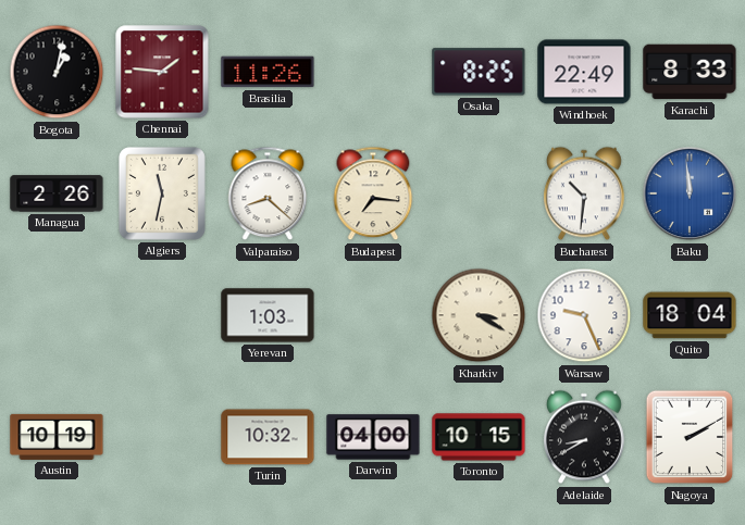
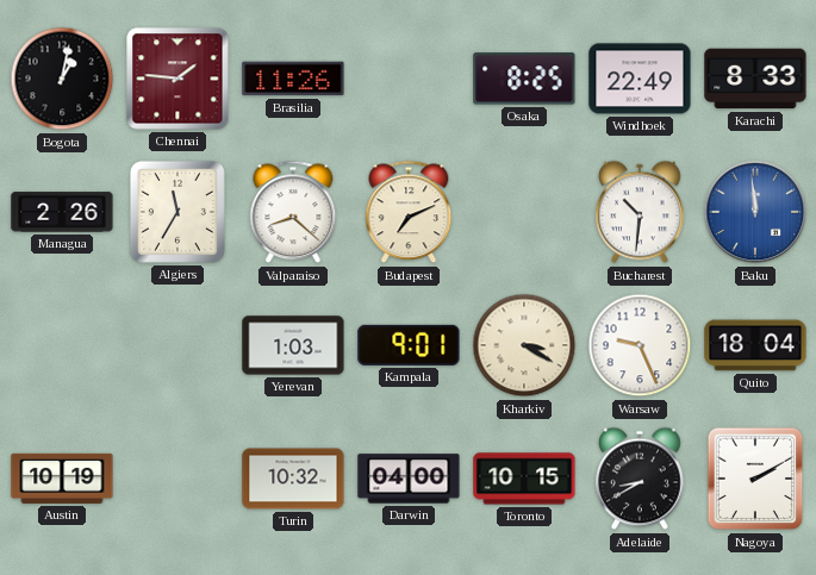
Algiers: 11:32 -> 11:35 (177, 212)
Budapest: 7:16 -> 7:11 (409, 212)
Kampala: none -> 9:01 (409, 345)
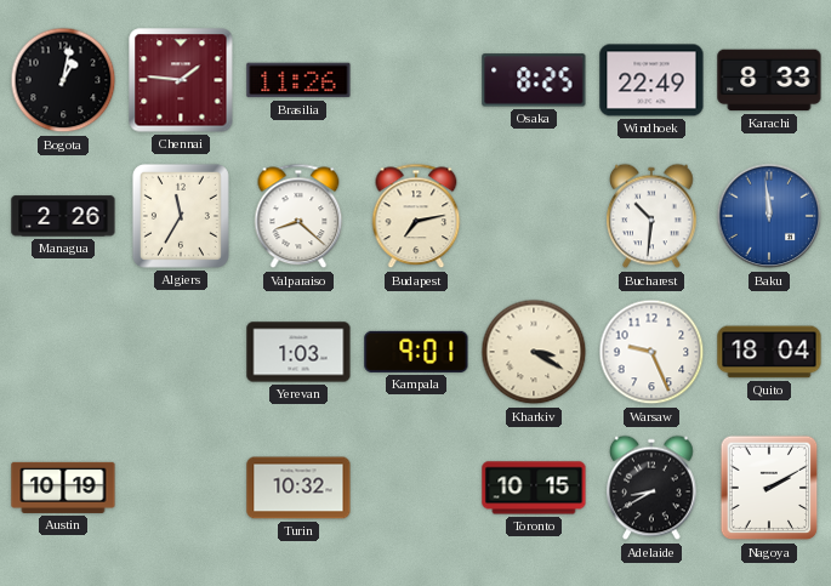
Budapest: 7:11 -> 7:13 (416, 216)
Darwin: 04:00 -> none (409, 479)
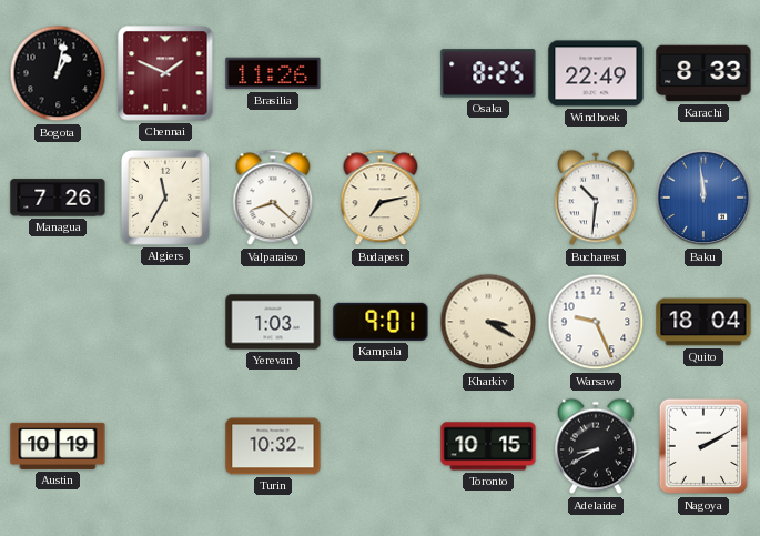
Chennai: 1:46 -> 1:49 (165, 73)
Managua: 2:26 -> 7:26 (58, 198)
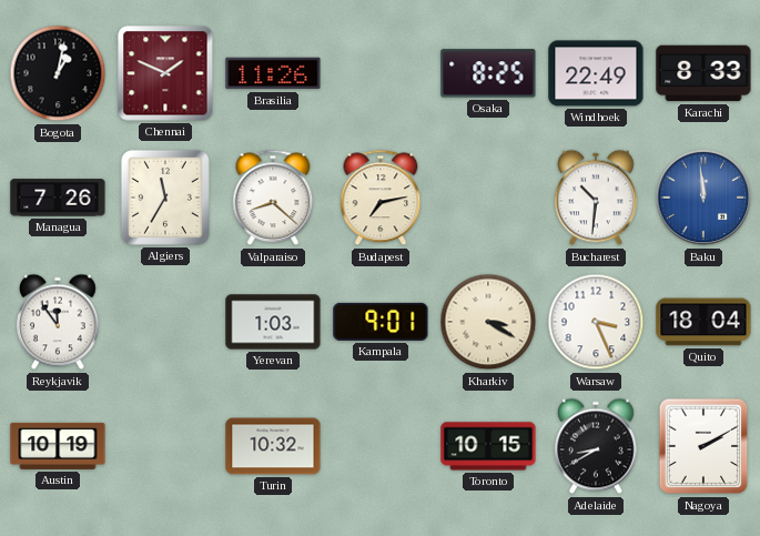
Reykjavik: none -> 11:54 (59, 322)
Warsaw: 9:26 -> 3:26 (596, 322)
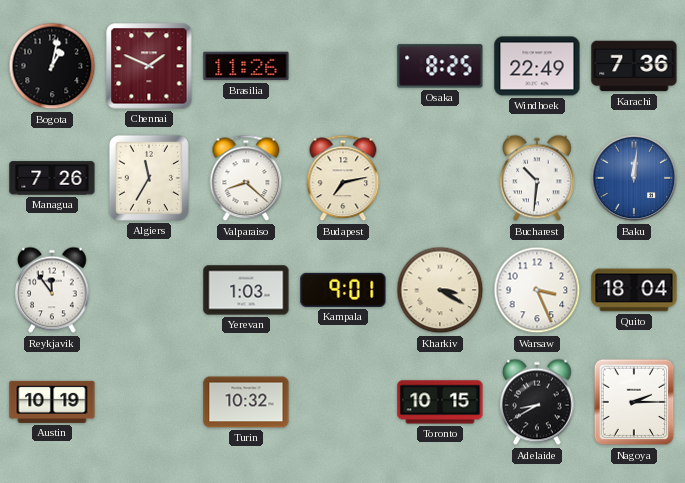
Karachi: 8:33 -> 7:36 (634, 66)
Baku: 11:59 -> 12:01 (634, 178)
Nagoya: 2:10 -> 2:15 (634, 402)
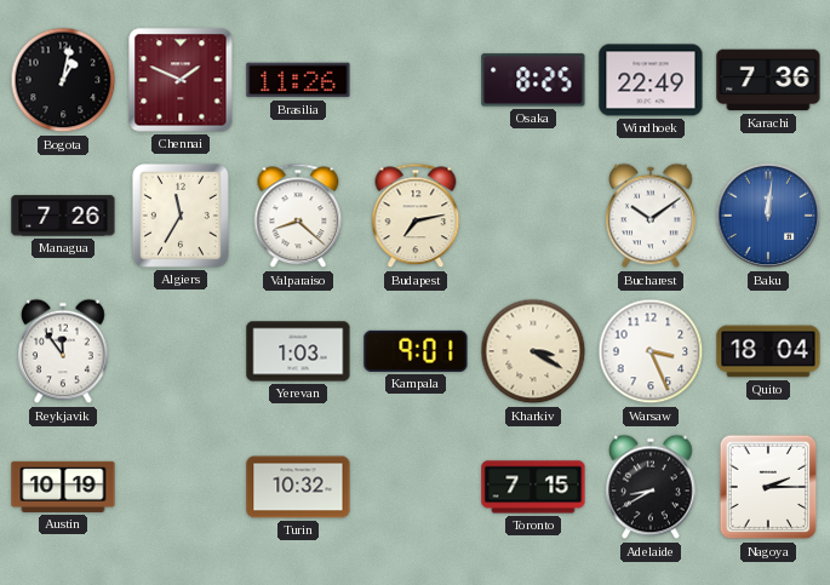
Bucharest: 10:31 -> 10:09 (652, 216)
Toronto: 10:15 -> 7:15 (533, 487)
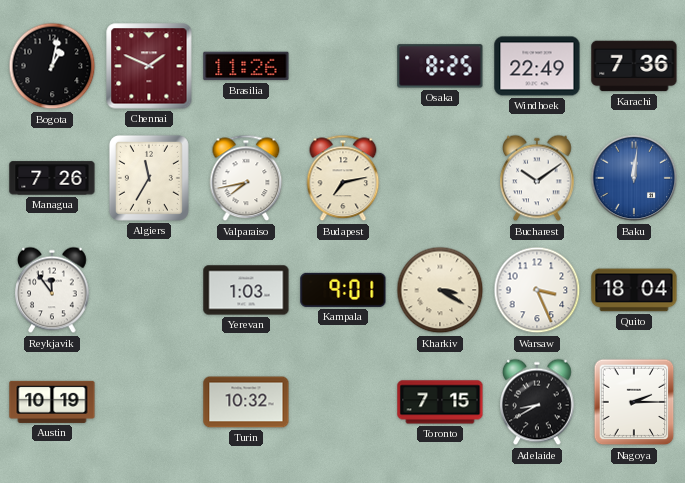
Valparaiso: 8:22 -> 7:43 (246, 178)
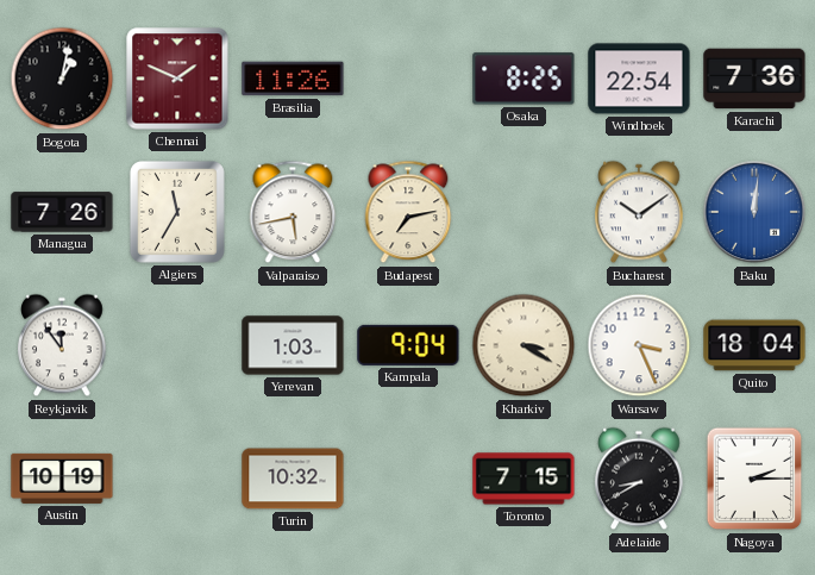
Windhoek: 22:49 -> 22:54 (639, 79)
Valparaiso: 7:43 -> 5:43 (293, 212)
Kampala: 9:01 -> 9:04 (408, 345)
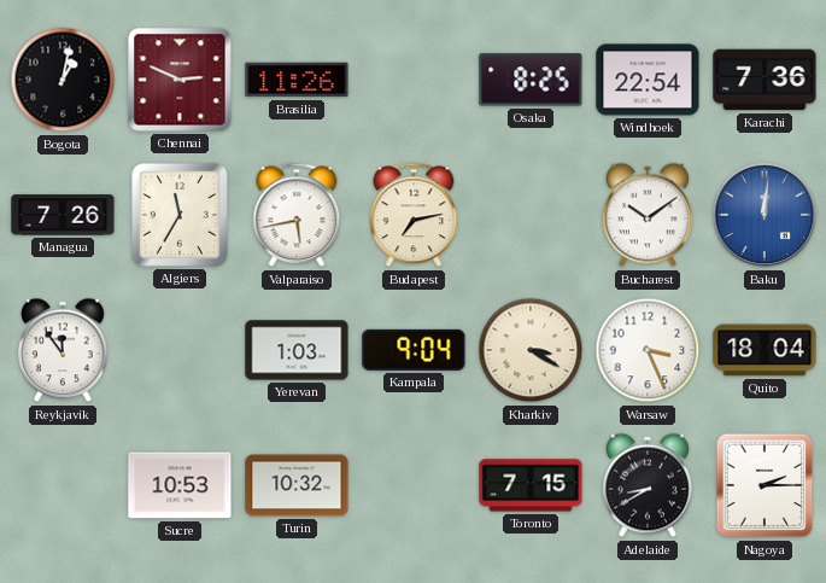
Chennai: 1:49 -> 2:49 (180, 80)
Austin: 10:19 -> none (62, 479)
Sucre: none -> 10:53 (180, 485)
